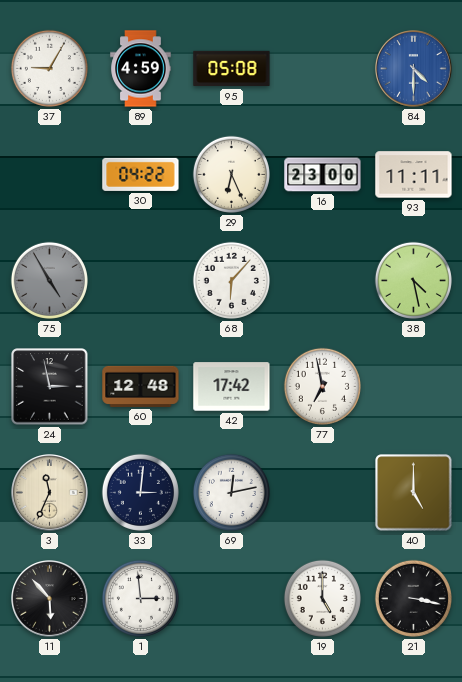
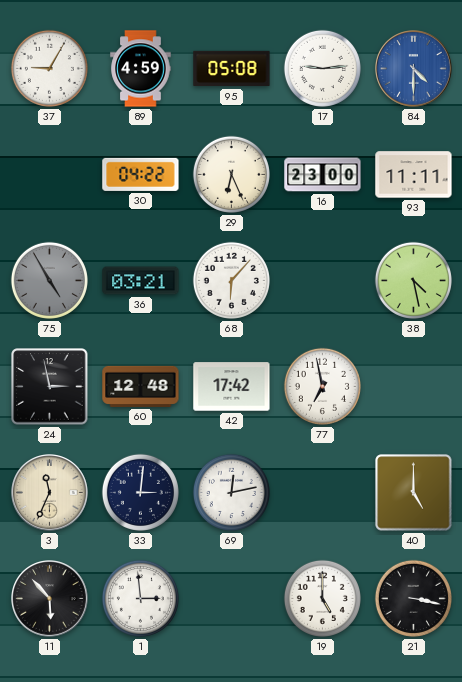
17: none -> 9:14 (322, 68)
36: none -> 03:21 (141, 281)
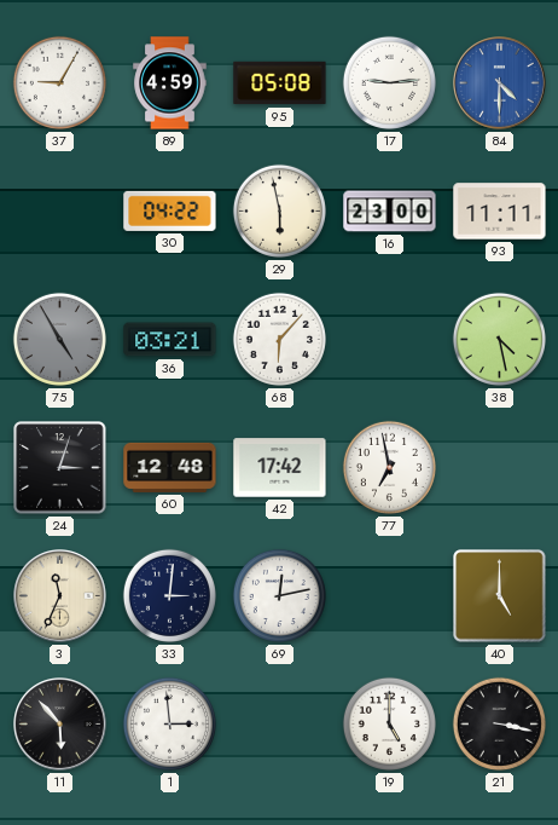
29: 6:26 -> 5:58 (279, 210)
24: 2:58 -> 3:03 (60, 468)
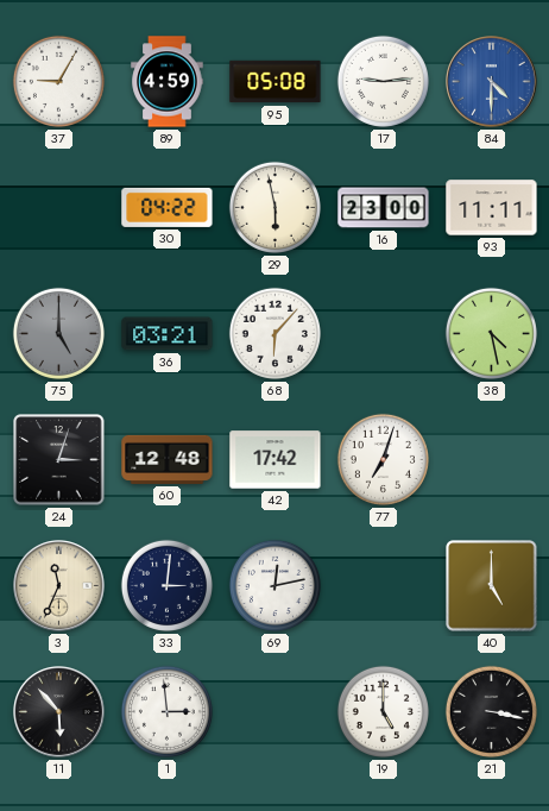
75: 4:55 -> 5:00 (58, 333)
77: 6:58 -> 7:03 (383, 459)
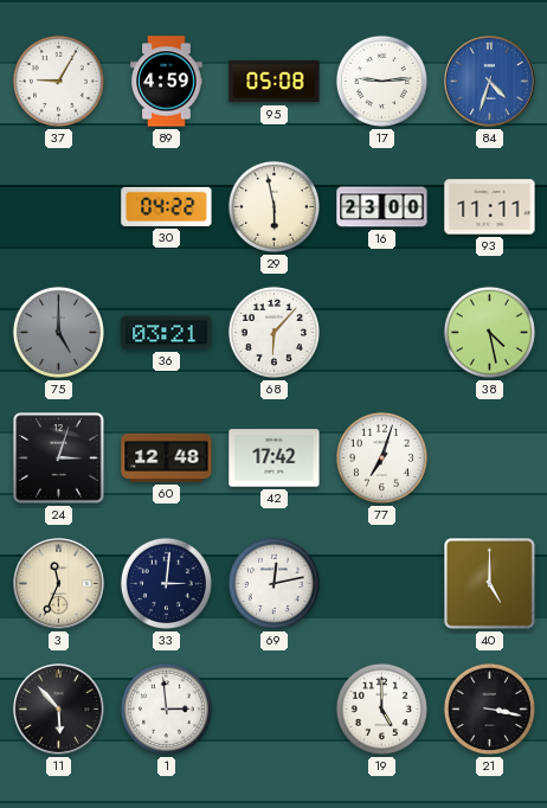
84: 4:30 -> 4:33 (490, 82)
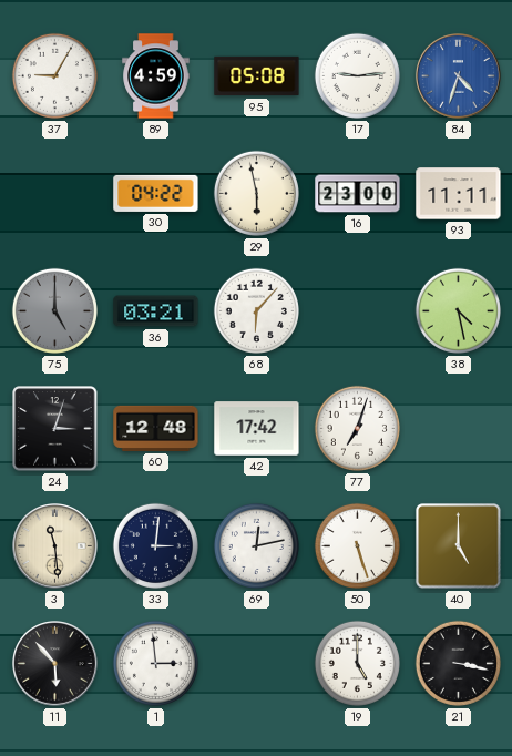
3: 11:34 -> 11:29 (55, 546)
50: none -> 5:27 (357, 545)
